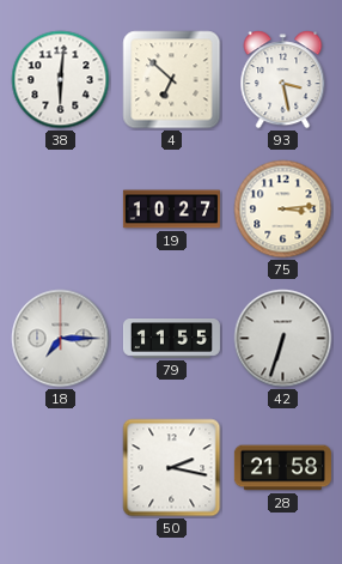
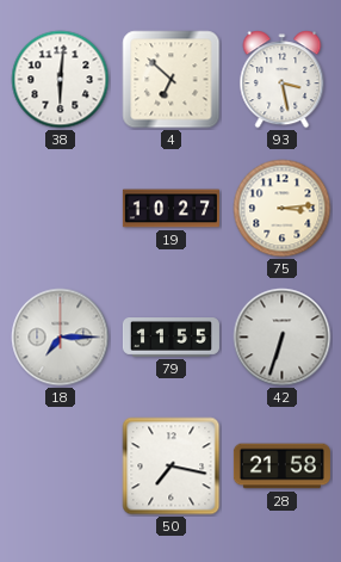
50: 2:17 -> 7:17 (172, 467)
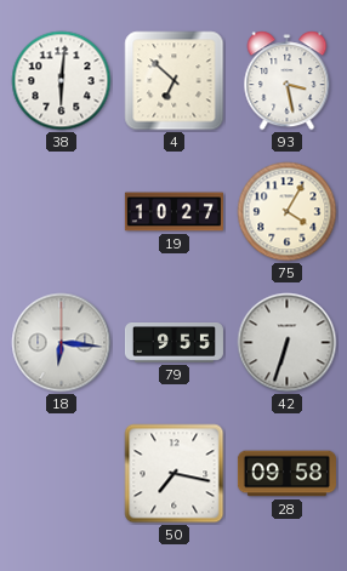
75: 3:14 -> 4:05 (288, 212)
18: 7:15 -> 6:16 (62, 343)
79: 11:55 -> 9:55 (173, 343)
28: 21:58 -> 09:58 (286, 474)
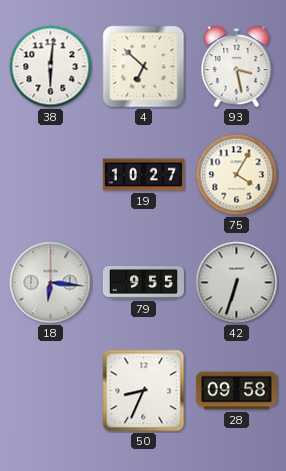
50: 7:17 -> 8:34 (144, 391)
